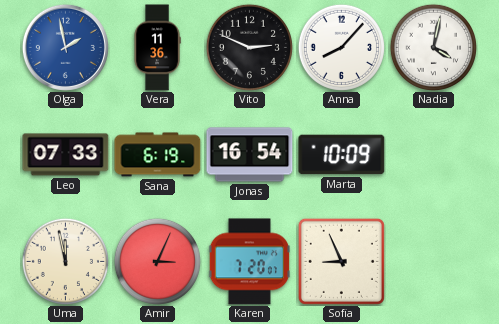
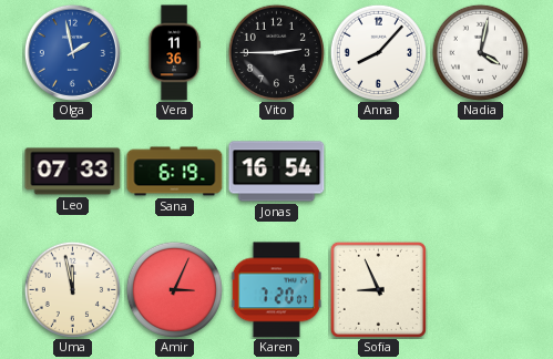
Vito: 2:49 -> 2:45 (276, 52)
Marta: 10:09 -> none (342, 155)
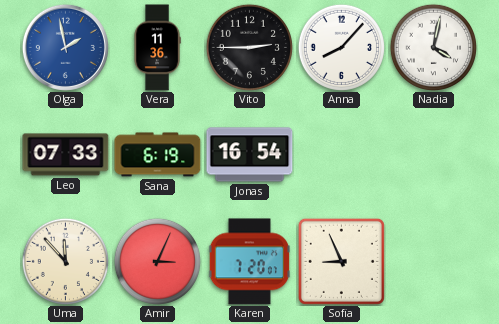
Uma: 11:58 -> 11:53 (65, 261)
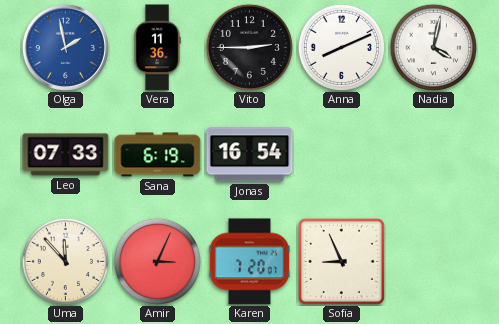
Anna: 8:07 -> 8:11 (341, 47)
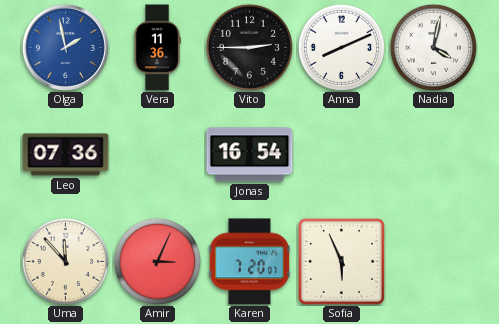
Leo: 07:33 -> 07:36 (66, 155)
Sana: 6:19 -> none (158, 155)
Sofia: 8:56 -> 5:56 (341, 261)
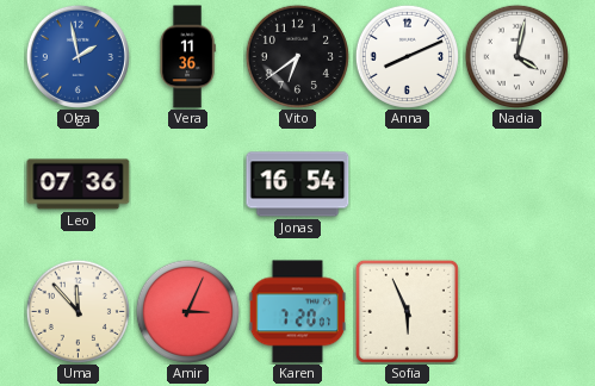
Vito: 2:45 -> 6:39 (297, 56)
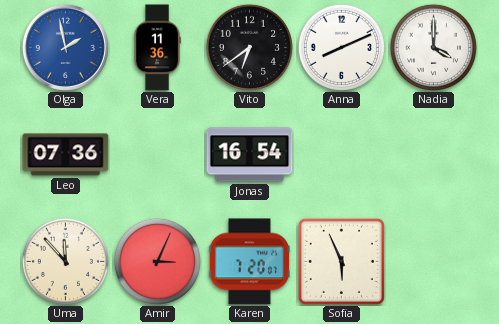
Nadia: 4:02 -> 4:00 (433, 47)
